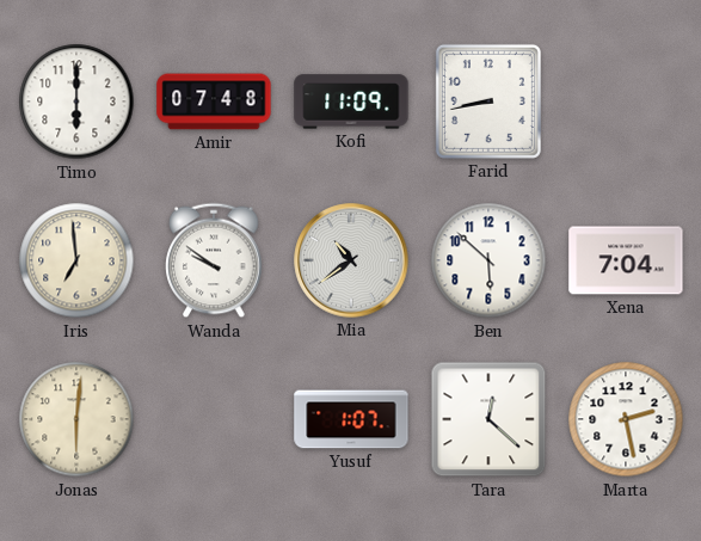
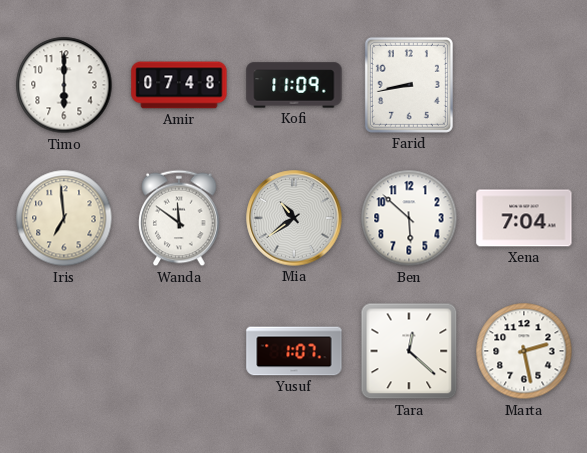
Wanda: 9:51 -> 11:51 (179, 218)
Jonas: 6:01 -> none (76, 419)
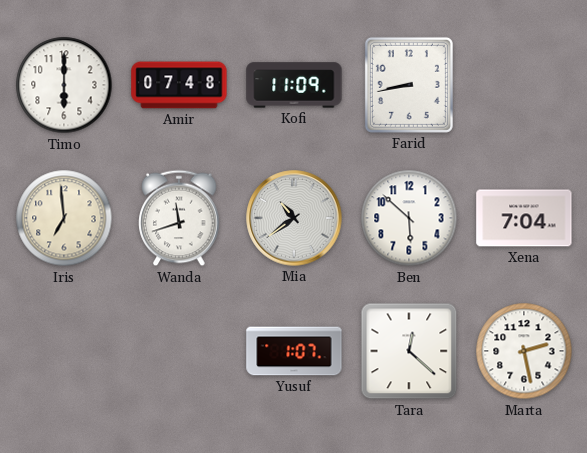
Wanda: 11:51 -> 11:42 (179, 218)
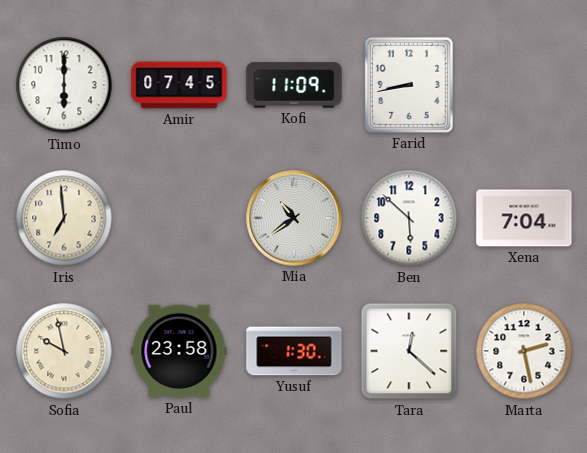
Amir: 07:48 -> 07:45 (179, 85)
Wanda: 11:42 -> none (179, 218)
Sofia: none -> 9:58 (64, 351)
Paul: none -> 23:58 (179, 351)
Yusuf: 1:07 -> 1:30 (294, 351)
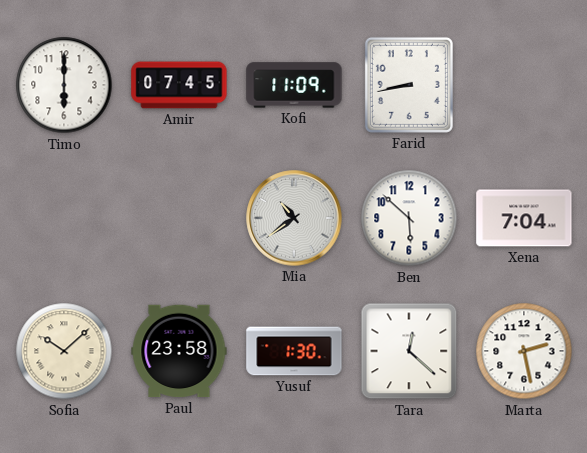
Iris: 6:59 -> none (64, 218)
Sofia: 9:58 -> 10:08 (64, 351)
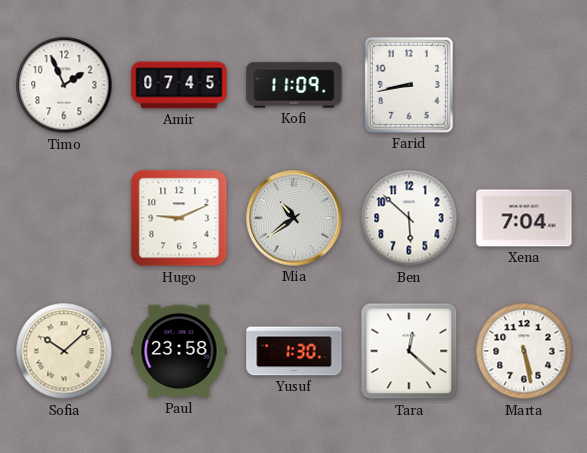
Timo: 6:00 -> 1:56 (64, 85)
Hugo: none -> 9:11 (179, 218)
Marta: 2:28 -> 5:28 (524, 351)
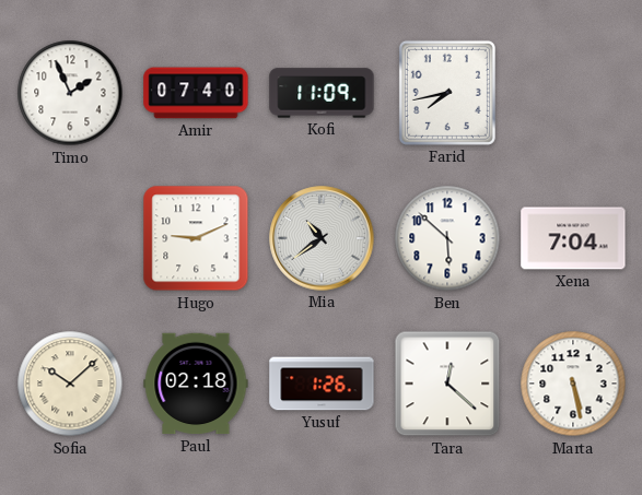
Amir: 07:45 -> 07:40 (196, 93)
Farid: 8:43 -> 7:43 (447, 93)
Paul: 23:58 -> 02:18 (196, 384)
Yusuf: 1:30 -> 1:26 (322, 384)
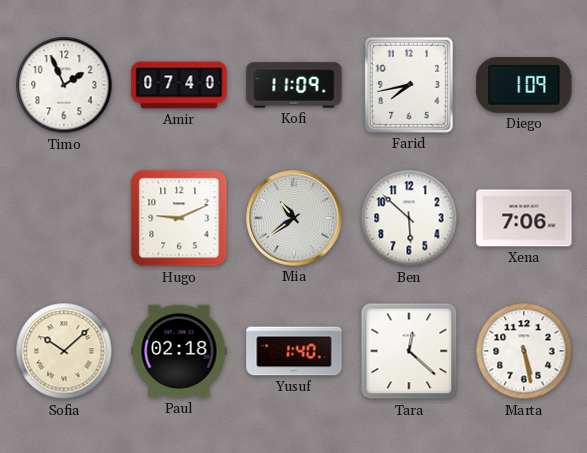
Diego: none -> 1:09 (524, 86)
Xena: 7:04 -> 7:06 (524, 218)
Yusuf: 1:26 -> 1:40 (294, 351)
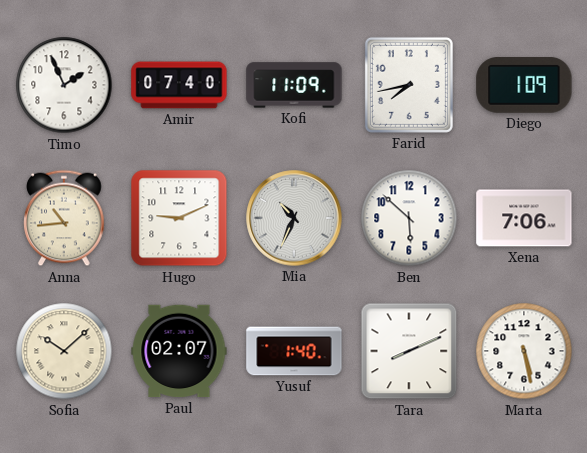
Anna: none -> 10:44 (64, 218)
Mia: 10:39 -> 10:34 (294, 218)
Paul: 02:18 -> 02:07 (179, 351)
Tara: 12:22 -> 8:11 (409, 351)
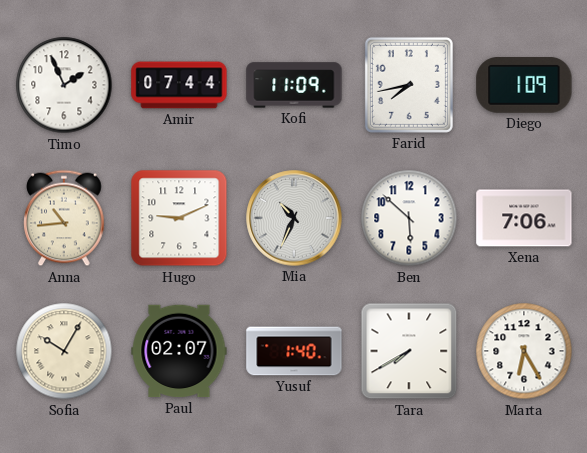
Amir: 07:40 -> 07:44 (179, 85)
Sofia: 10:08 -> 10:05 (64, 351)
Tara: 8:11 -> 7:40 (409, 351)
Marta: 5:28 -> 6:25 (524, 351)
